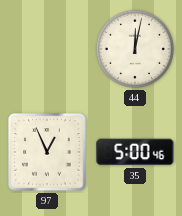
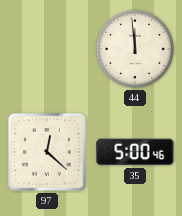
44: 12:02 -> 11:59 (135, 49)
97: 12:56 -> 12:22 (47, 152)
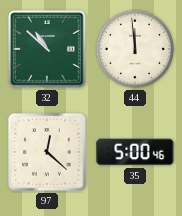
32: none -> 10:52 (47, 49)
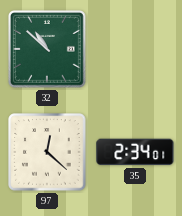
44: 11:59 -> none (135, 49)
35: 5:00 -> 2:34 (135, 152)
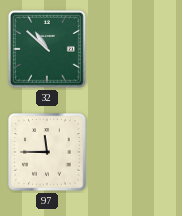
97: 12:22 -> 11:45 (47, 152)
35: 2:34 -> none (135, 152)
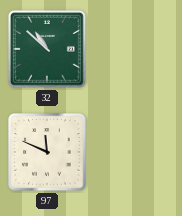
97: 11:45 -> 11:49 (47, 152)
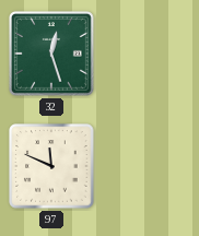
32: 10:52 -> 12:27 (51, 54)
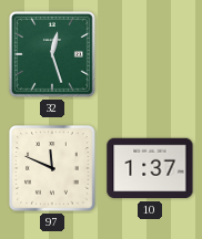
10: none -> 1:37 (150, 168)
